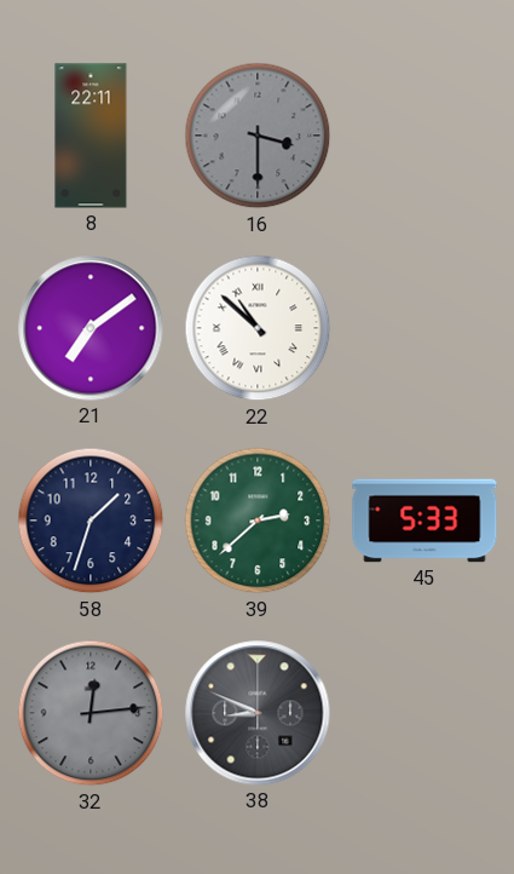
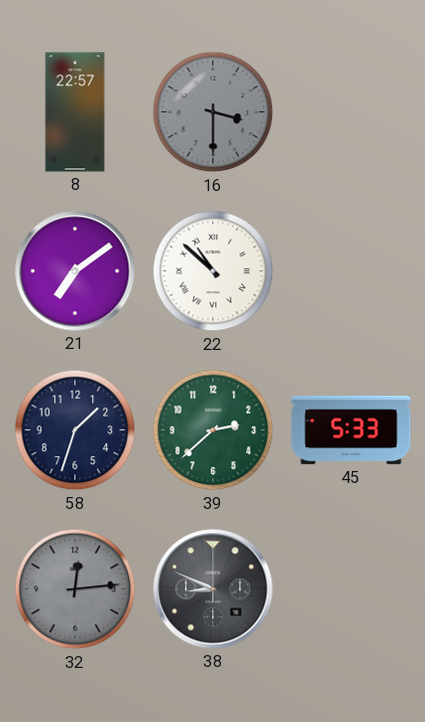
8: 22:11 -> 22:57 (75, 112)
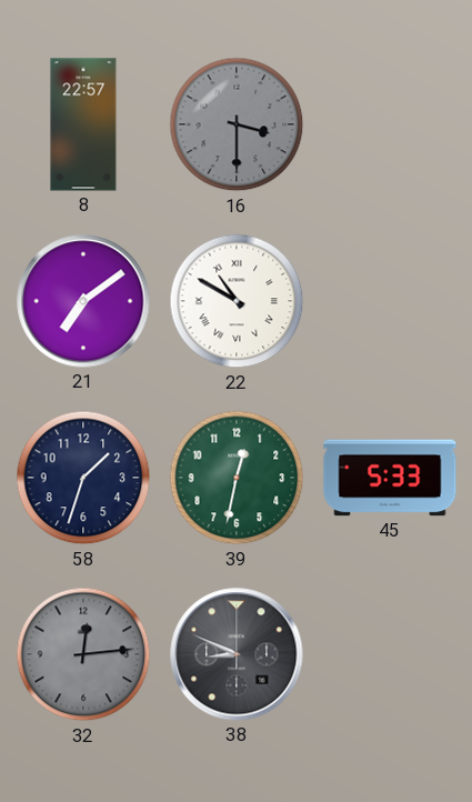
22: 10:52 -> 10:50 (237, 301)
39: 2:38 -> 12:32 (237, 478)
